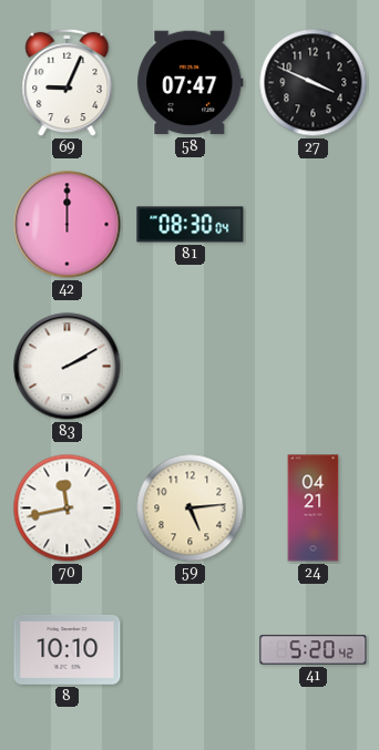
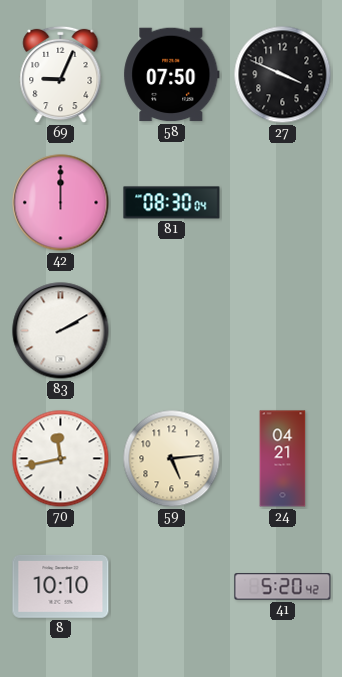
58: 07:47 -> 07:50 (172, 75)
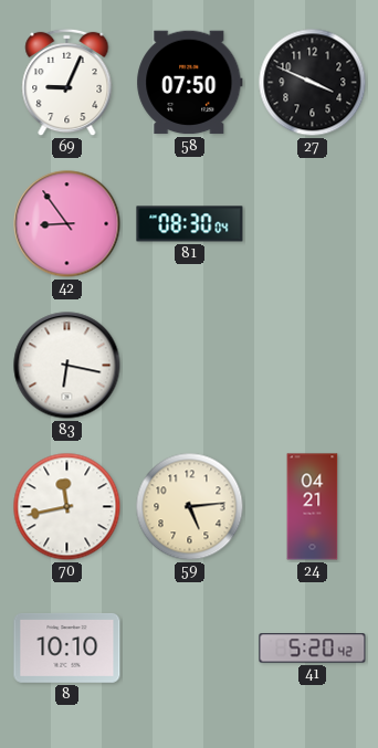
42: 12:00 -> 8:54 (67, 224)
83: 2:10 -> 6:17 (67, 366)
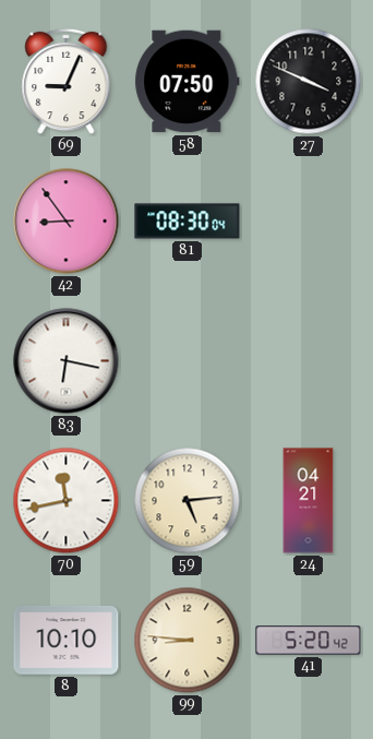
99: none -> 8:46 (188, 641)
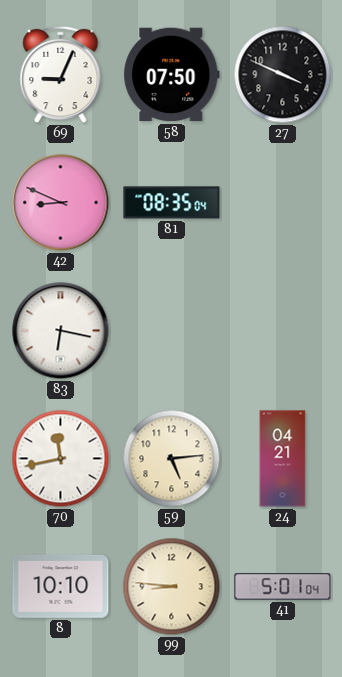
42: 8:54 -> 8:49 (61, 203)
81: 08:30 -> 08:35 (172, 203)
41: 5:20 -> 5:01 (283, 587)
